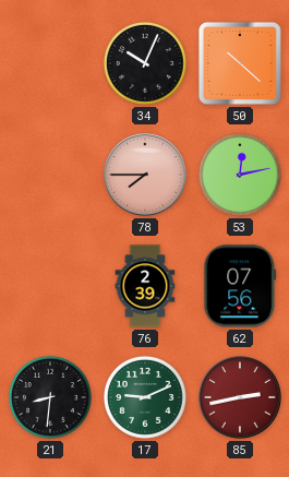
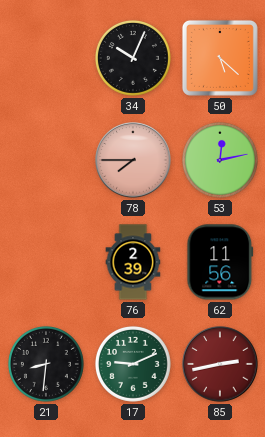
50: 10:22 -> 5:22 (220, 58)
62: 07:56 -> 11:56 (220, 262)
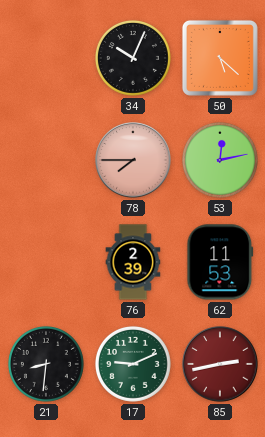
62: 11:56 -> 11:53 (220, 262)
